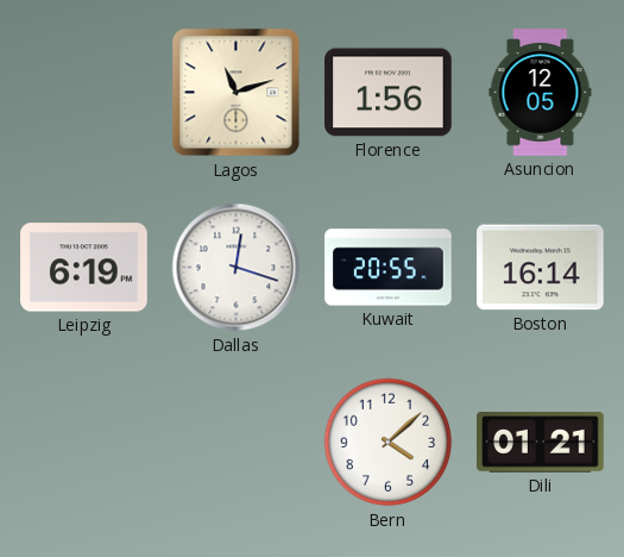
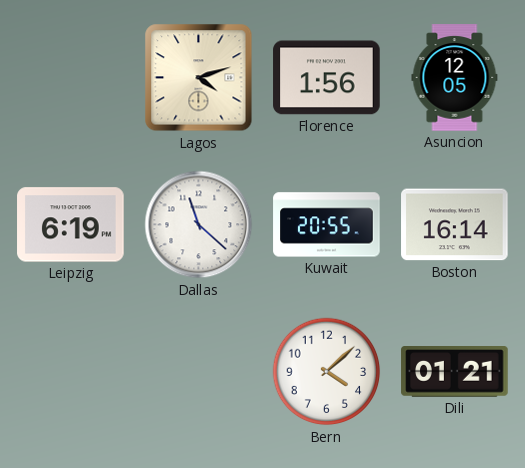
Lagos: 11:12 -> 4:12 (199, 78)
Dallas: 12:18 -> 11:22 (199, 225)
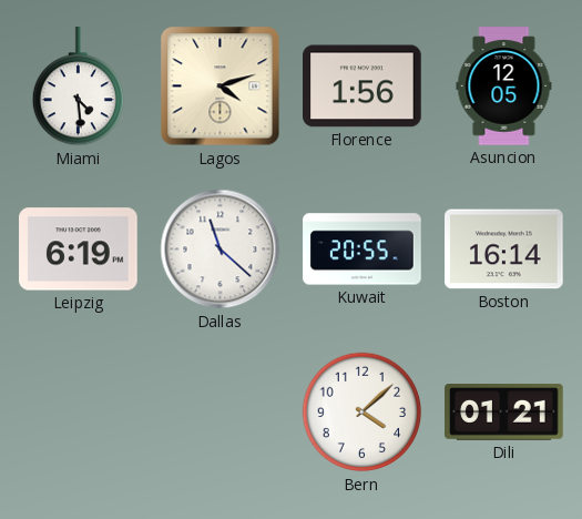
Miami: none -> 4:29 (78, 86)
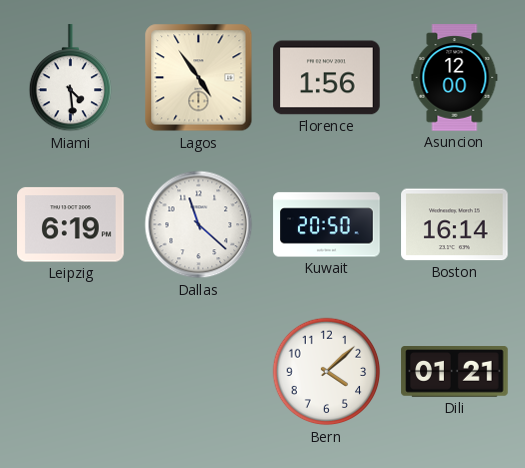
Lagos: 4:12 -> 4:54 (199, 78)
Asuncion: 12:05 -> 12:00 (455, 78)
Kuwait: 20:55 -> 20:50 (327, 225)
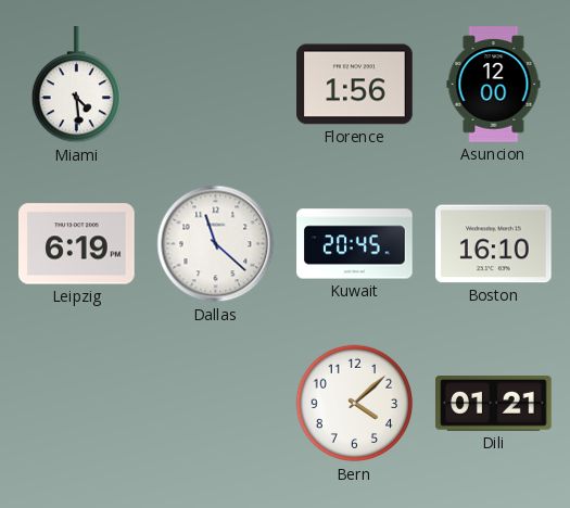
Lagos: 4:54 -> none (199, 78)
Kuwait: 20:50 -> 20:45 (355, 244)
Boston: 16:14 -> 16:10 (494, 244)
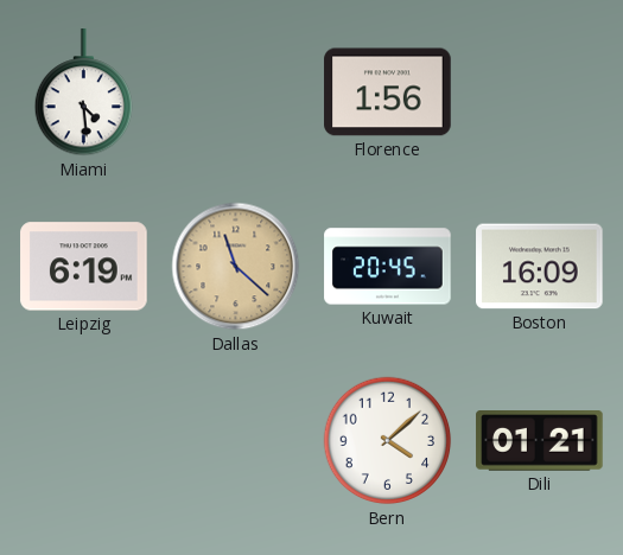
Asuncion: 12:00 -> none (494, 85)
Dallas dial: white -> champagne (236, 267)
Boston: 16:10 -> 16:09 (540, 267)
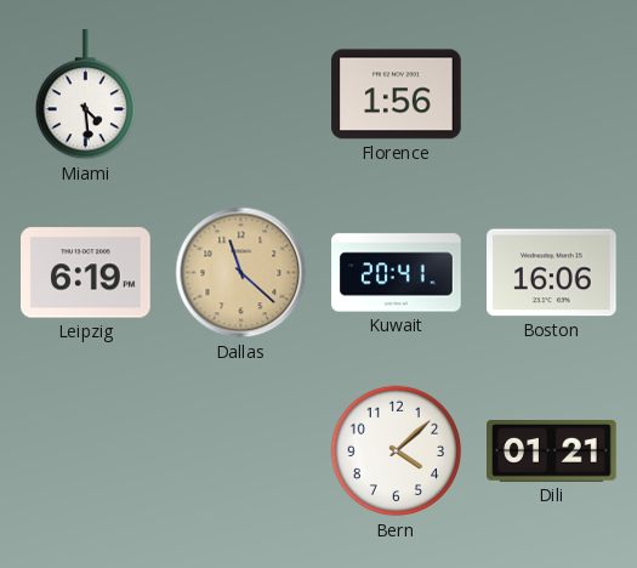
Kuwait: 20:45 -> 20:41 (397, 273)
Boston: 16:09 -> 16:06 (552, 273)
